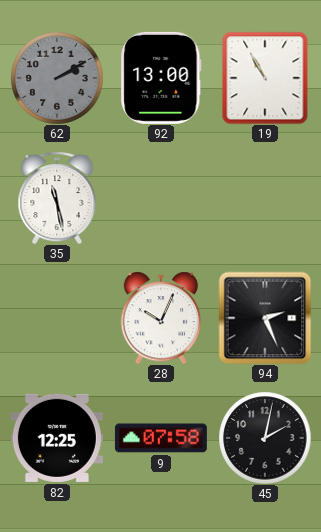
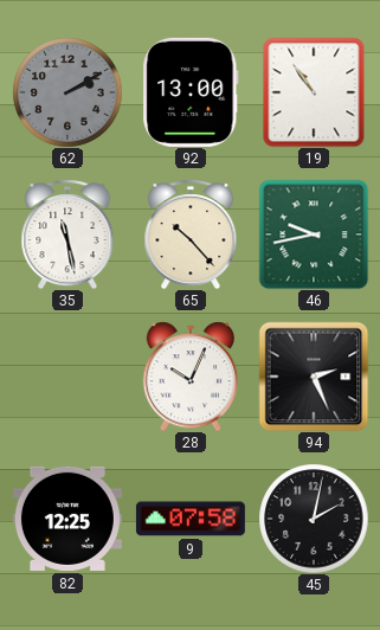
19: 10:55 -> 10:54 (314, 92)
65: none -> 10:23 (191, 234)
46: none -> 9:43 (314, 234)
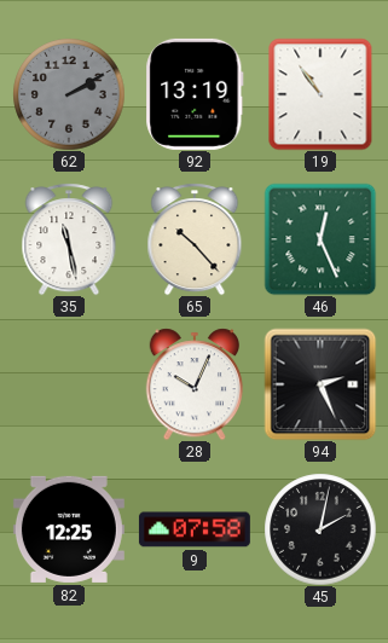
92: 13:00 -> 13:19 (195, 94)
46: 9:43 -> 12:26 (320, 239)
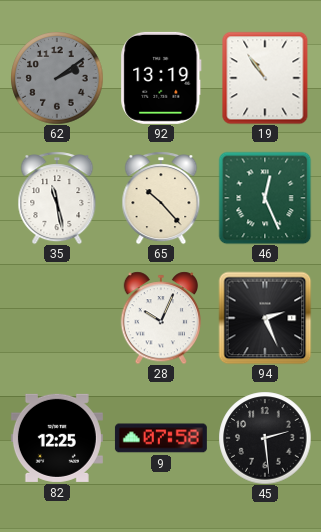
62: 2:10 -> 2:09 (57, 78)
45: 2:02 -> 2:29 (265, 438)
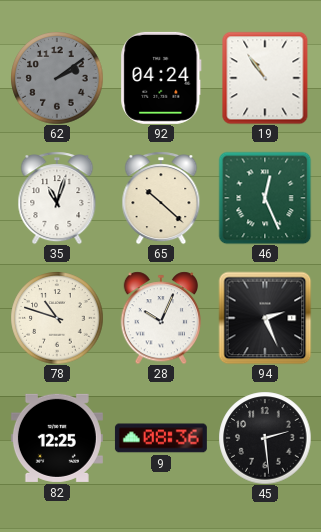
92: 13:19 -> 04:24 (161, 78)
35: 11:28 -> 11:03 (57, 198)
65: 10:23 -> 10:22 (161, 198)
78: none -> 10:48 (57, 318)
9: 07:58 -> 08:36 (161, 438)
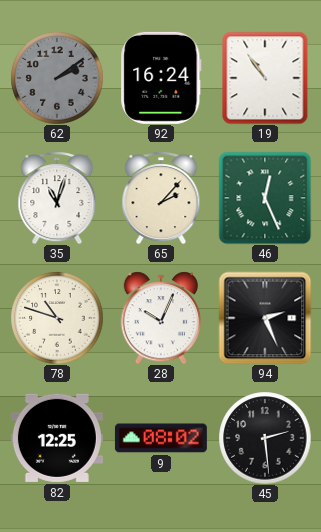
92: 04:24 -> 16:24 (161, 78)
65: 10:22 -> 2:07 (161, 198)
9: 08:36 -> 08:02 (161, 438)
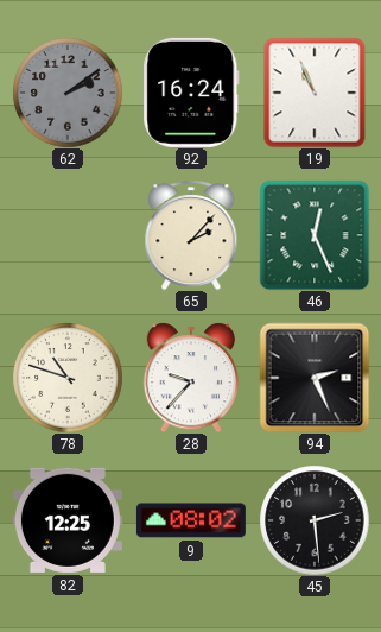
19: 10:54 -> 10:56 (315, 93)
35: 11:03 -> none (57, 198)
28: 10:04 -> 9:37 (190, 378)
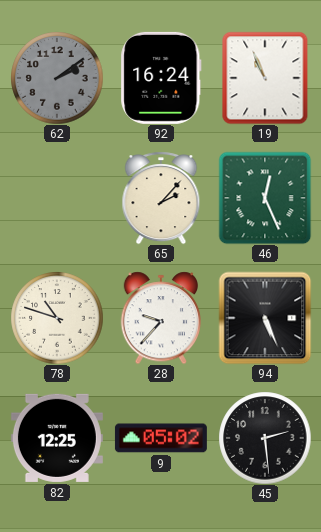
94: 2:26 -> 5:26 (265, 318)
9: 08:02 -> 05:02 (161, 438)
